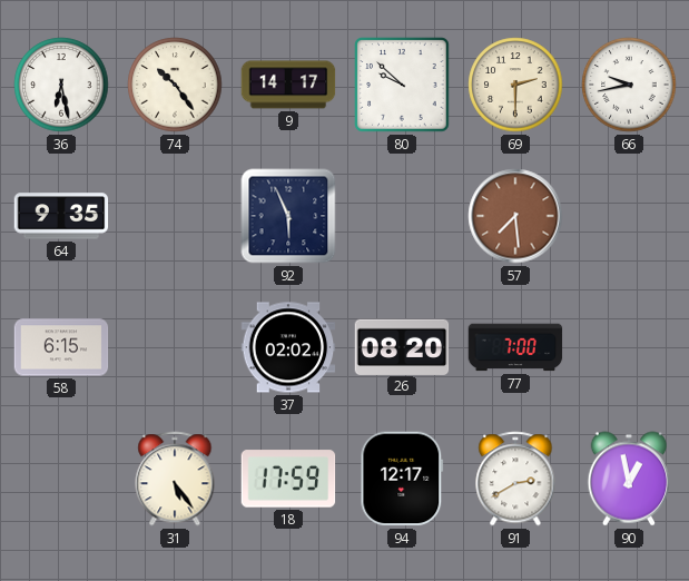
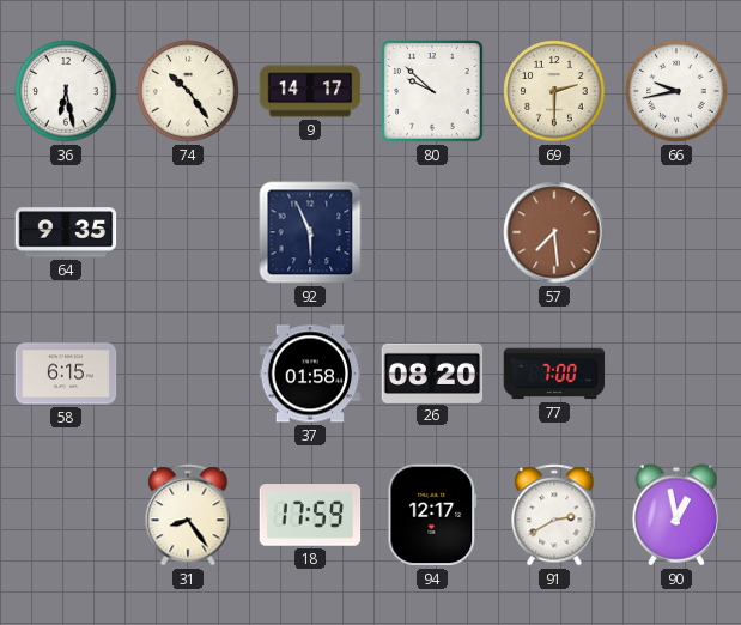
37: 02:02 -> 01:58 (310, 374)
31: 5:24 -> 8:24 (188, 515)
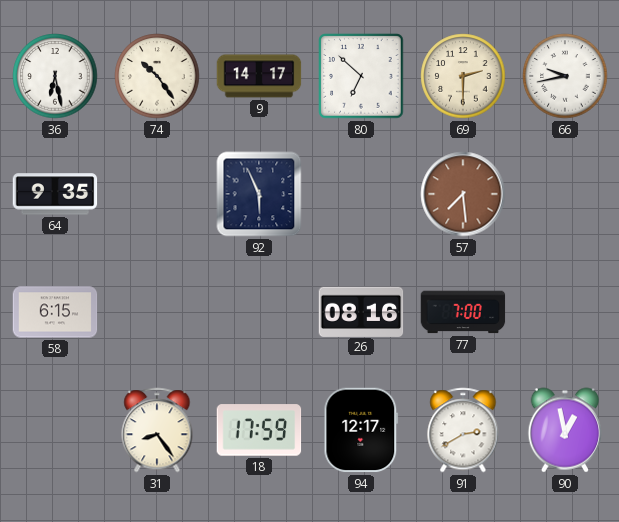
80: 9:52 -> 6:52 (361, 76)
37: 01:58 -> none (310, 374)
26: 08:20 -> 08:16 (361, 311)
